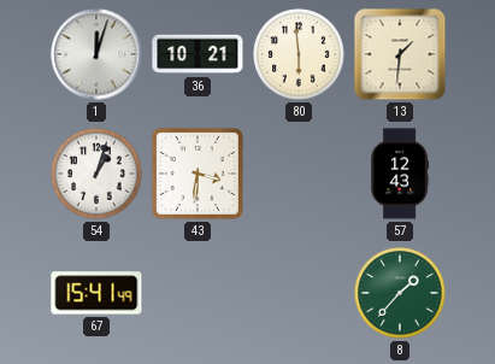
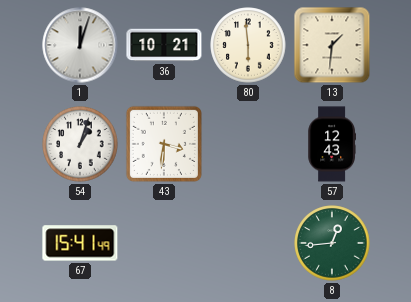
8: 1:37 -> 12:44 (332, 243)
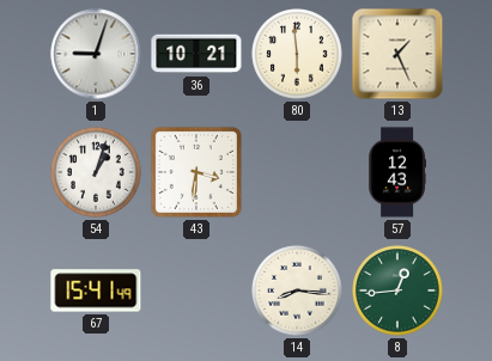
1: 12:03 -> 9:03 (96, 54)
13: 1:31 -> 1:26 (397, 54)
14: none -> 8:16 (297, 290)
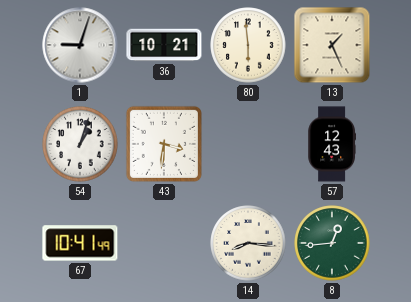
67: 15:41 -> 10:41 (80, 243)
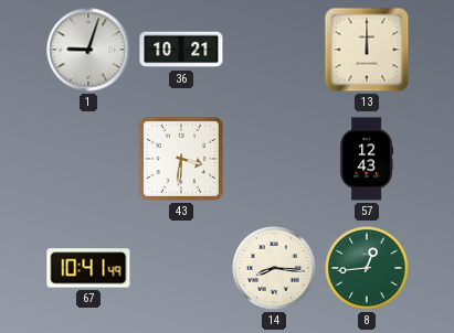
80: 5:59 -> none (248, 45)
13: 1:26 -> 12:00 (367, 50)
54: 1:03 -> none (80, 144)
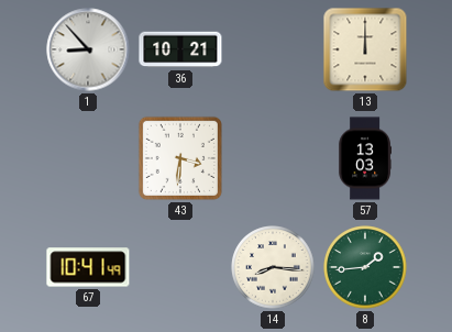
1: 9:03 -> 8:53 (88, 49)
57: 12:43 -> 13:03 (364, 158)
8: 12:44 -> 1:44 (365, 267)
